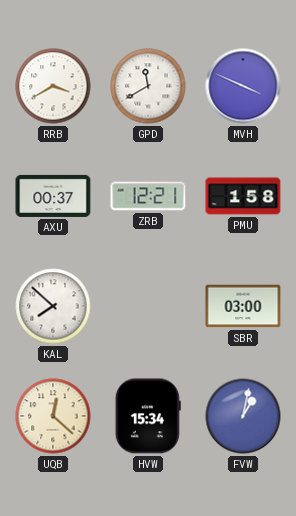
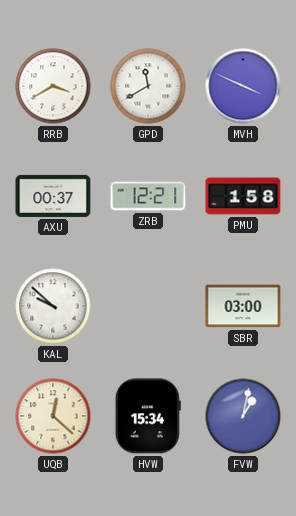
KAL: 7:52 -> 9:52 (53, 306)
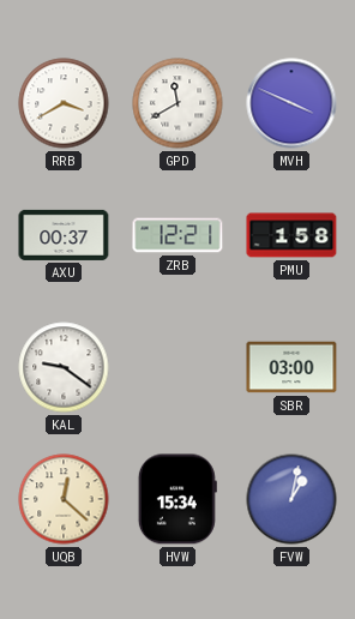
KAL: 9:52 -> 9:21 (64, 367)
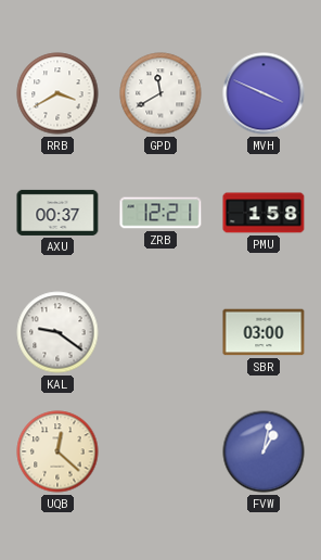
HVW: 15:34 -> none (177, 499)
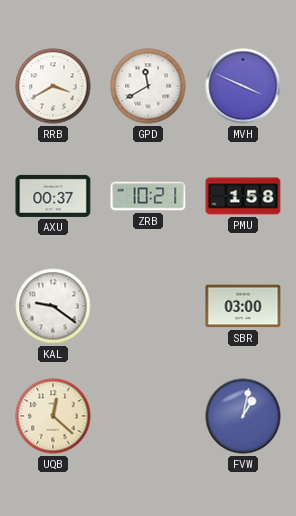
ZRB: 12:21 -> 10:21 (148, 196)
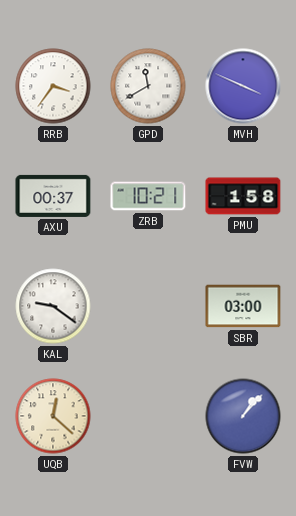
RRB: 3:40 -> 3:36 (53, 86)
FVW: 1:02 -> 1:07 (243, 416)
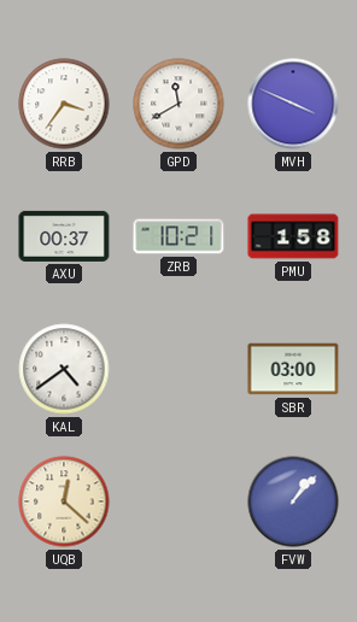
KAL: 9:21 -> 4:39 (64, 369)
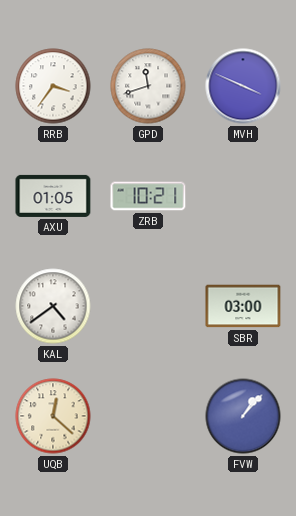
GPD: 11:40 -> 11:42 (148, 86)
AXU: 00:37 -> 01:05 (53, 196)
PMU: 1:58 -> none (293, 236)
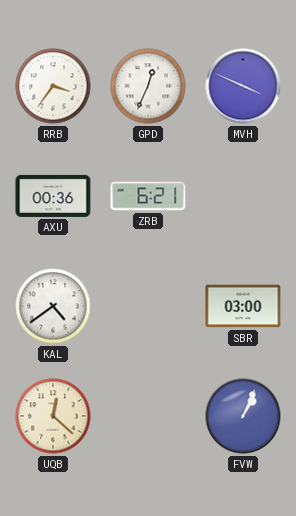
GPD: 11:42 -> 12:34 (148, 86)
AXU: 01:05 -> 00:36 (53, 196)
ZRB: 10:21 -> 6:21 (148, 196)
FVW: 1:07 -> 1:04 (243, 416)
